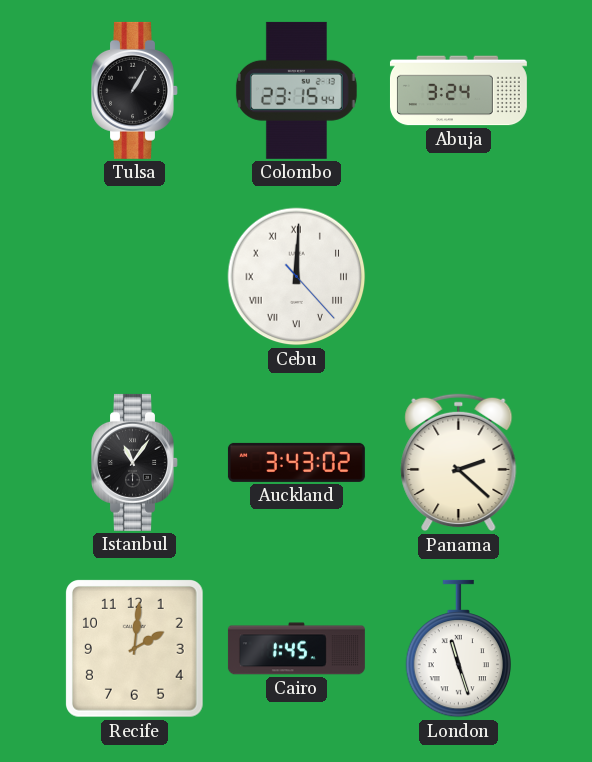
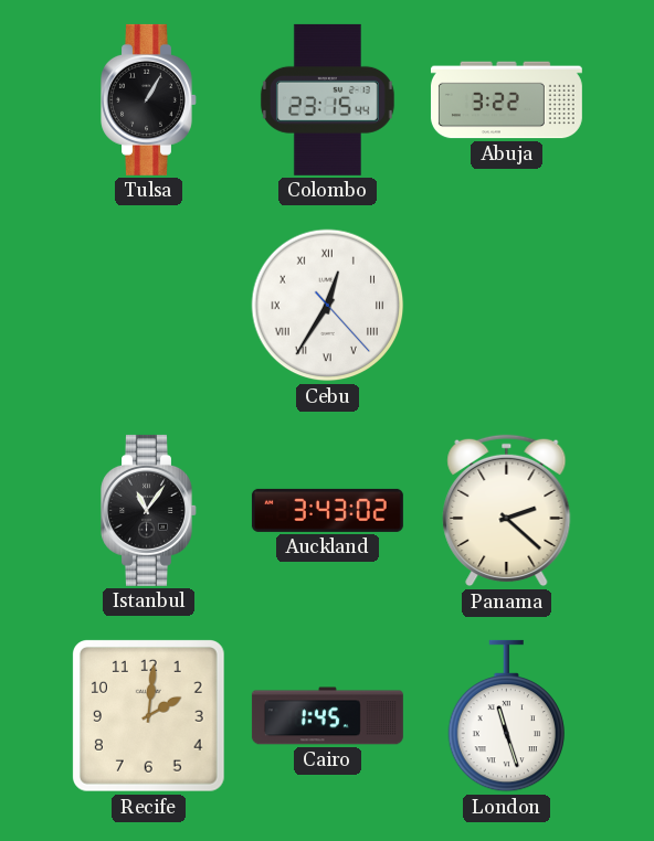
Abuja: 3:24 -> 3:22 (506, 100)
Cebu: 12:00 -> 12:35 (328, 306)
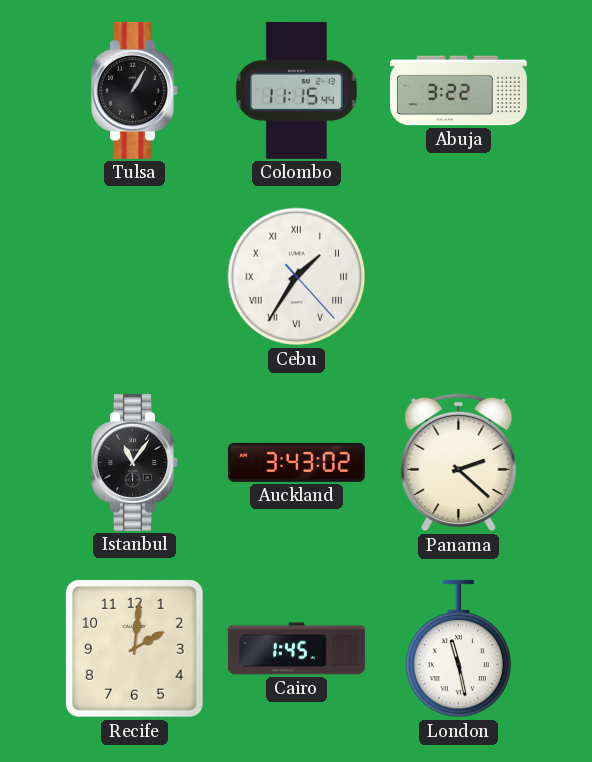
Colombo: 23:15 -> 11:15 (296, 90)
Cebu: 12:35 -> 1:35 (297, 277)
London: 11:27 -> 11:28 (458, 649)
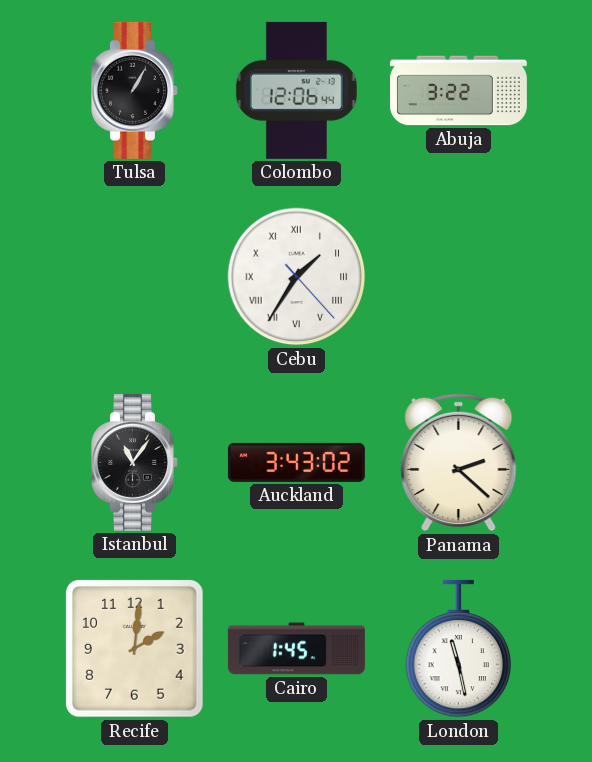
Colombo: 11:15 -> 12:06 (296, 90)
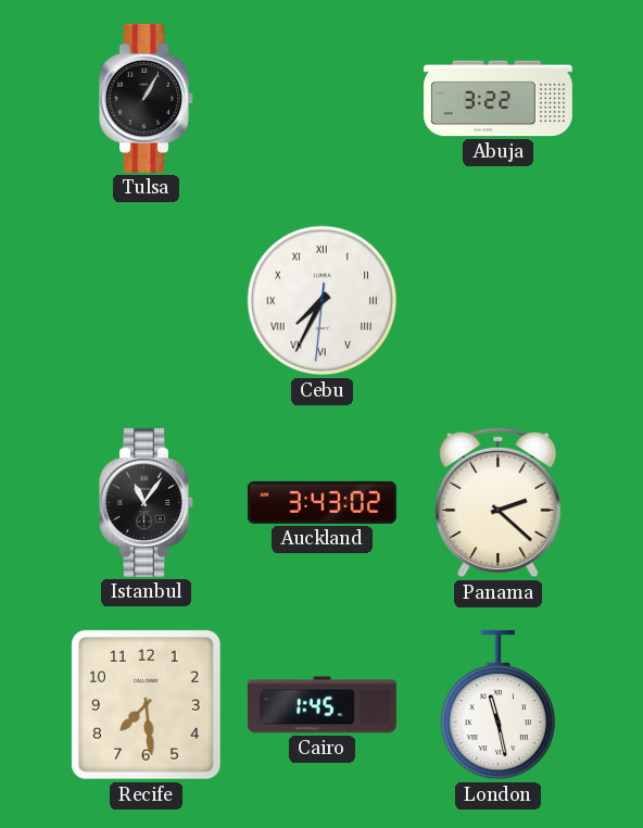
Colombo: 12:06 -> none (296, 90)
Cebu: 1:35 -> 7:34 (323, 301)
Recife: 2:01 -> 7:29 (147, 705)
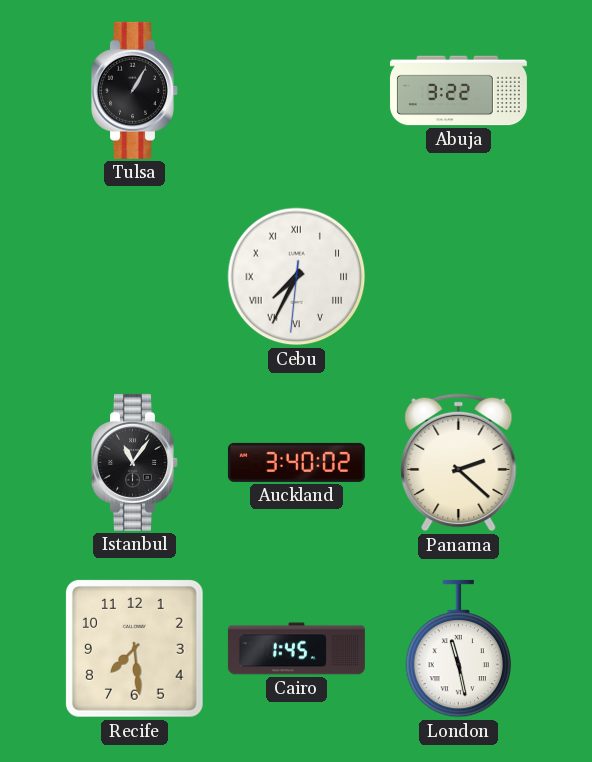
Auckland: 3:43 -> 3:40 (296, 462)
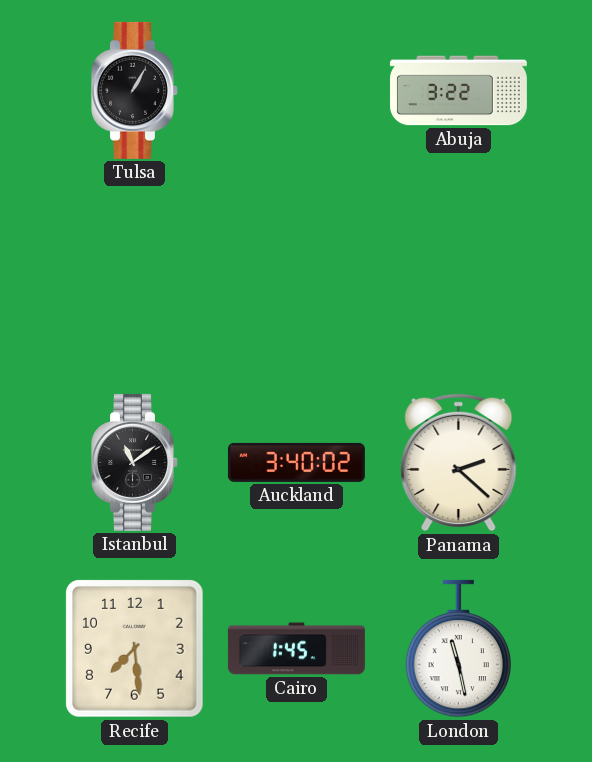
Cebu: 7:34 -> none (297, 277)
Istanbul: 11:06 -> 11:09 (135, 462)
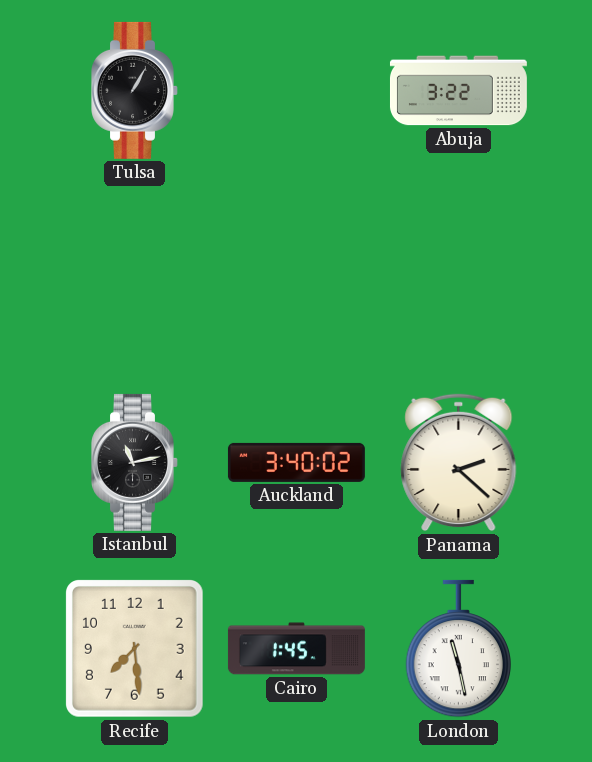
Istanbul: 11:09 -> 11:13 (135, 462)
